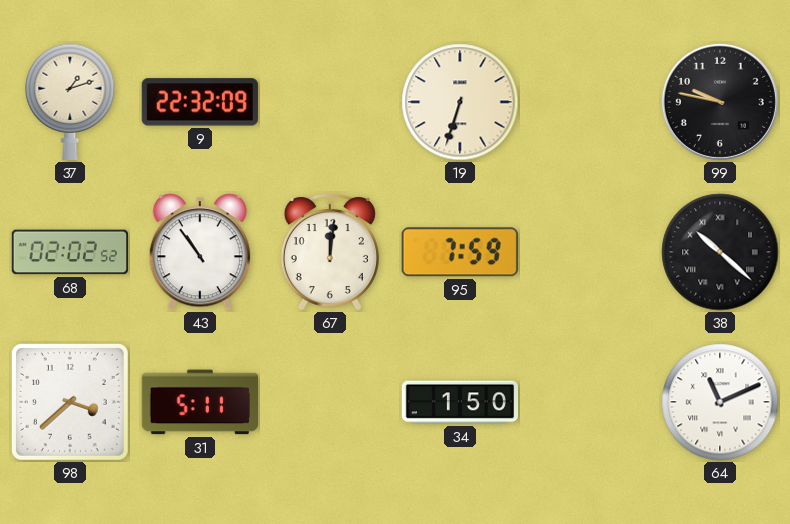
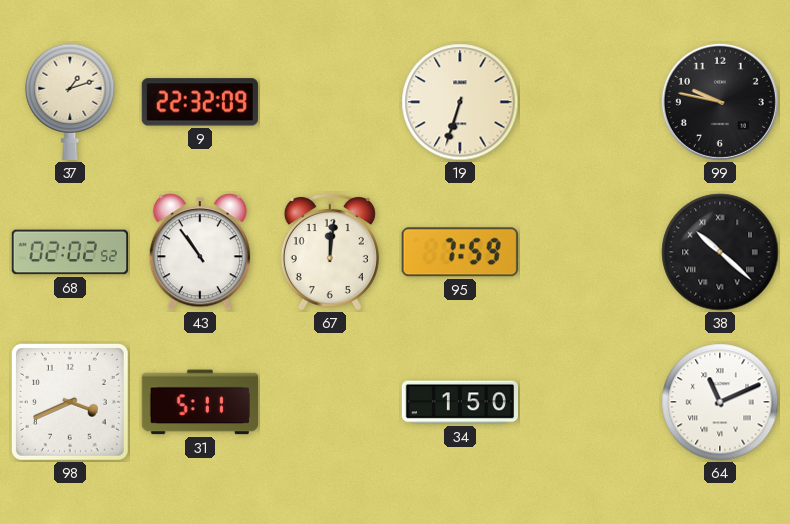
98: 3:38 -> 3:41 (70, 402)
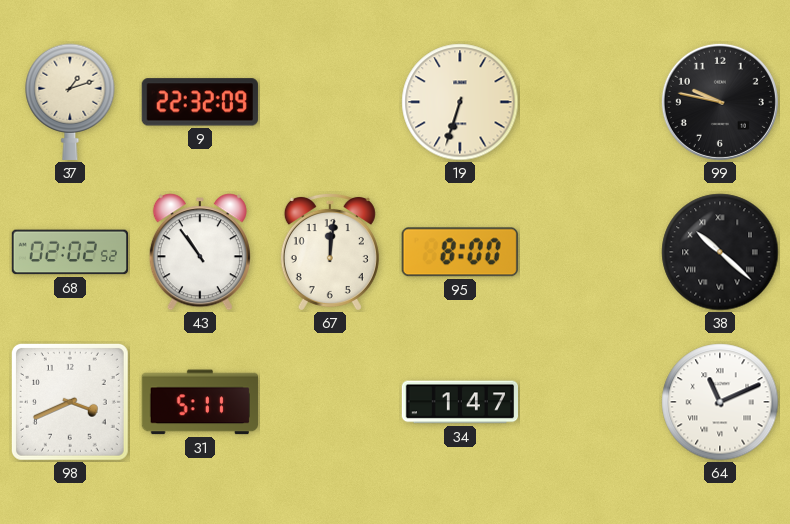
95: 7:59 -> 8:00 (460, 252)
34: 1:50 -> 1:47 (459, 402)
